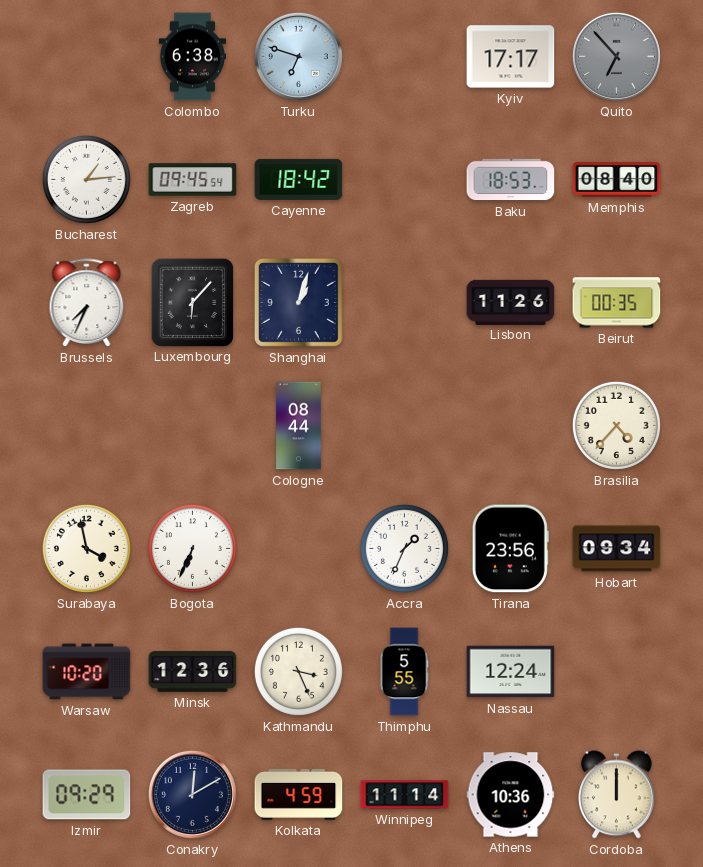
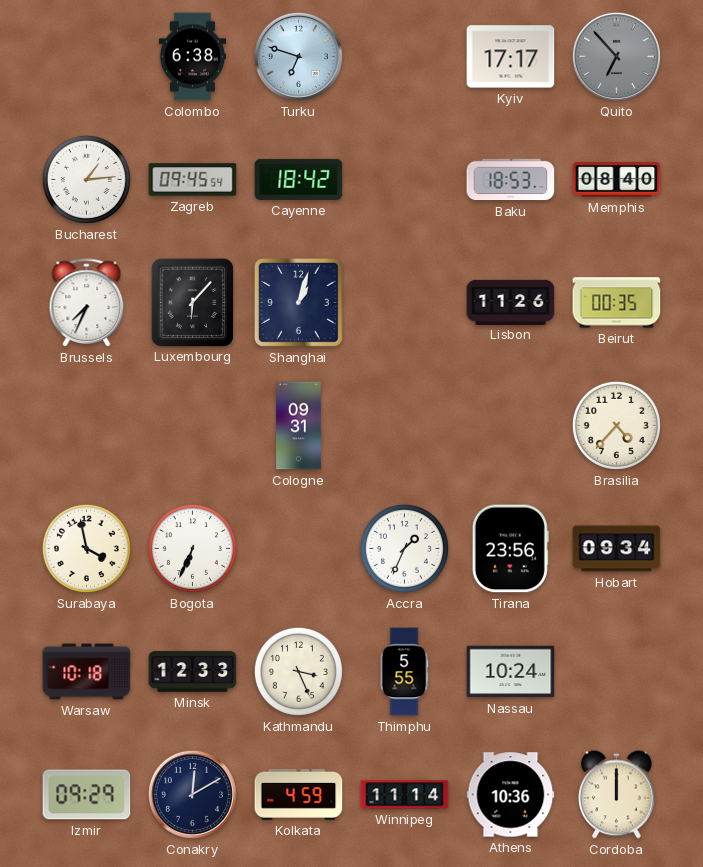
Cologne: 08:44 -> 09:31 (299, 426)
Warsaw: 10:20 -> 10:18 (87, 672)
Minsk: 12:36 -> 12:33 (193, 672)
Nassau: 12:24 -> 10:24 (511, 672)
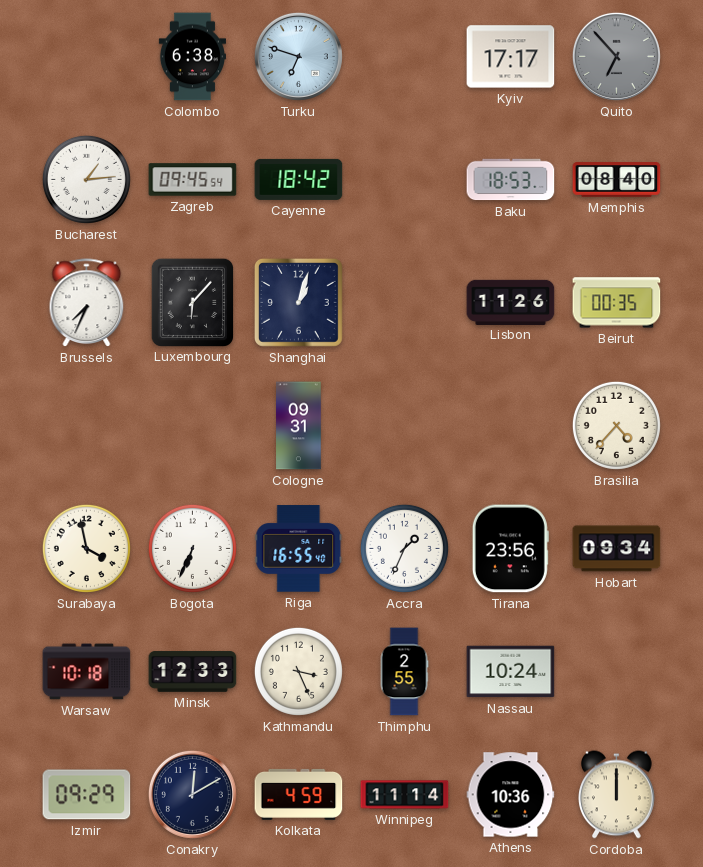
Riga: none -> 16:55 (299, 549)
Thimphu: 5:55 -> 2:55 (404, 672)
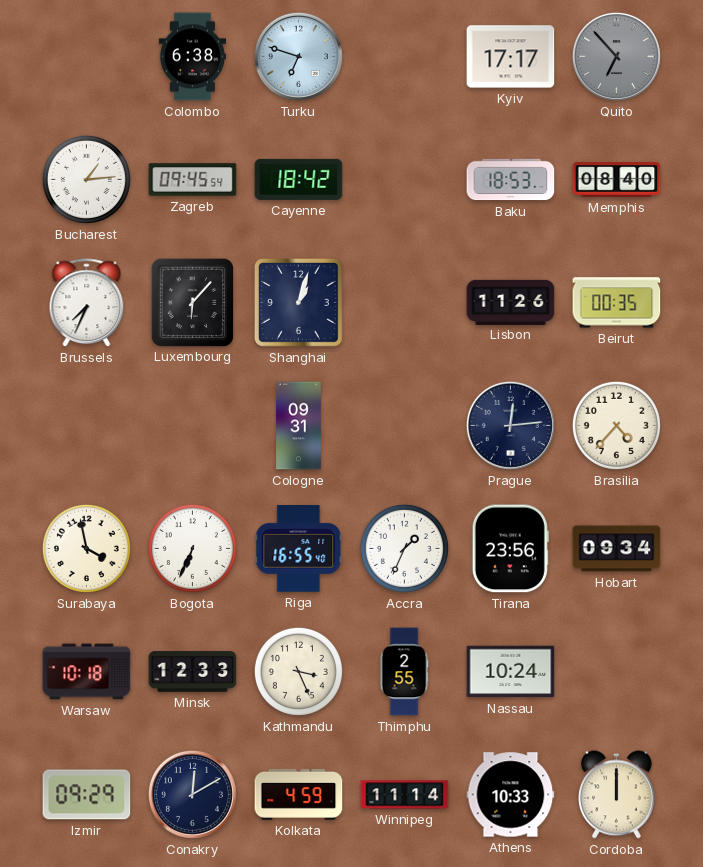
Prague: none -> 12:14 (510, 425)
Athens: 10:36 -> 10:33 (511, 795)
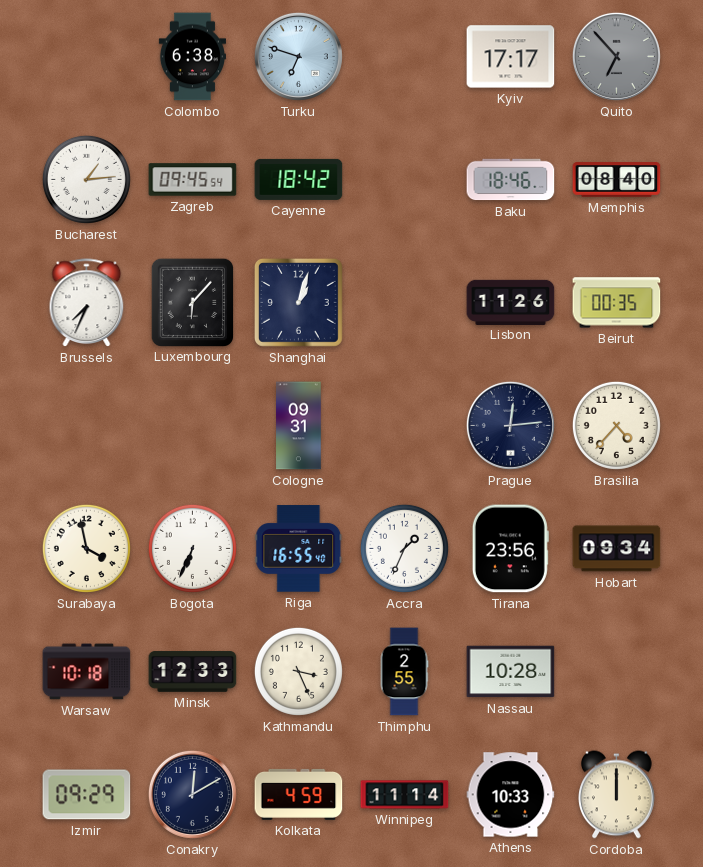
Baku: 18:53 -> 18:46 (511, 180)
Nassau: 10:24 -> 10:28 (511, 672)
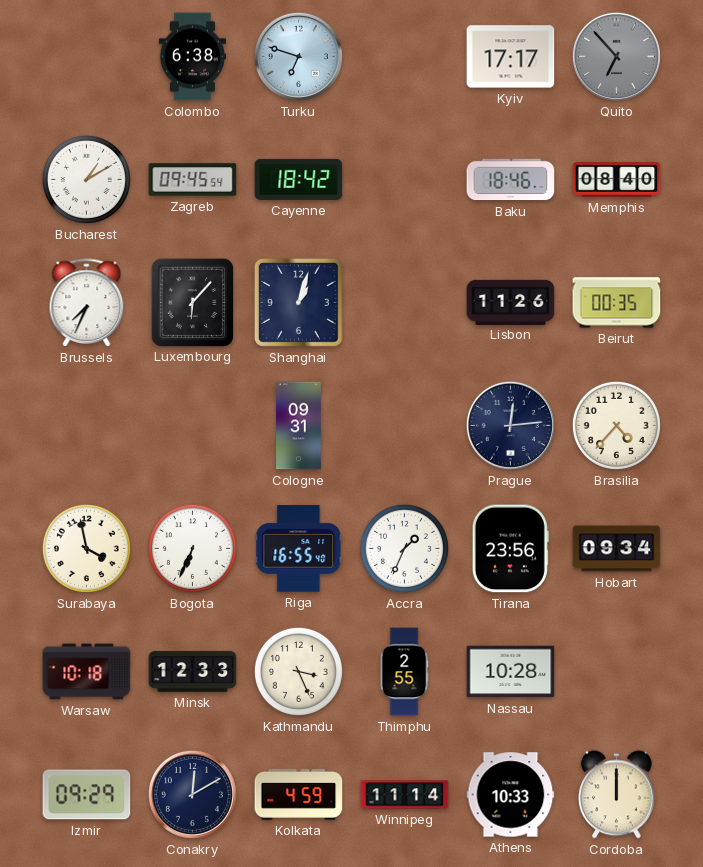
Bucharest: 1:14 -> 1:10 (86, 179)
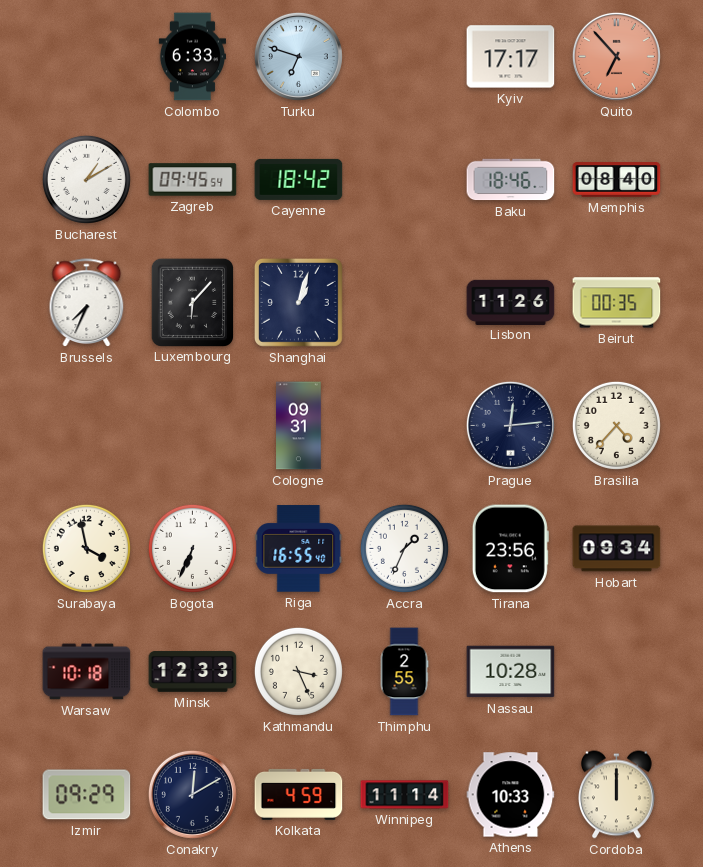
Colombo: 6:38 -> 6:33 (192, 57)
Quito dial: grey -> salmon (616, 56)
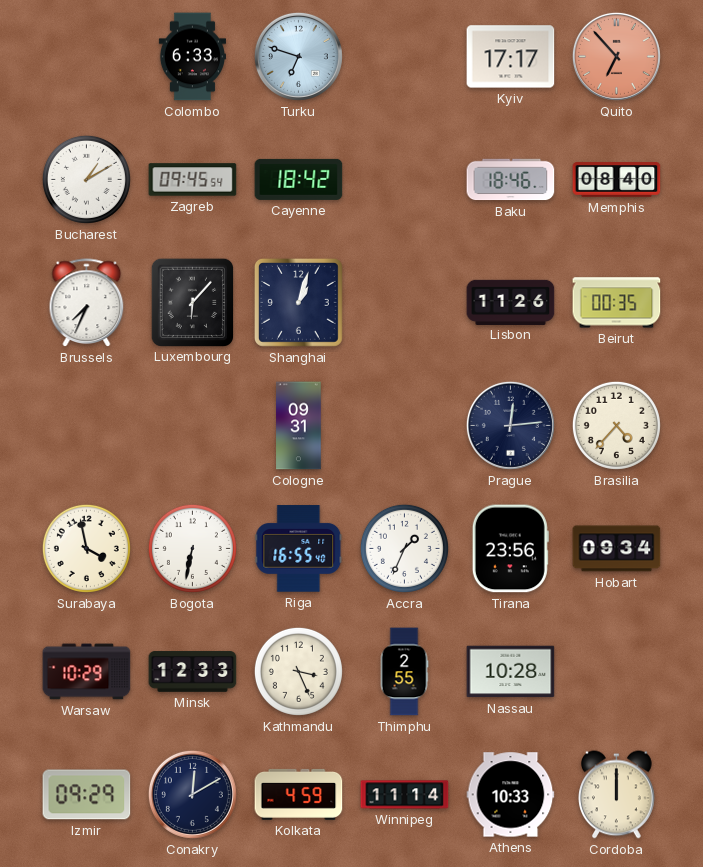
Bogota: 6:34 -> 6:32 (192, 548)
Warsaw: 10:18 -> 10:29 (87, 672)
